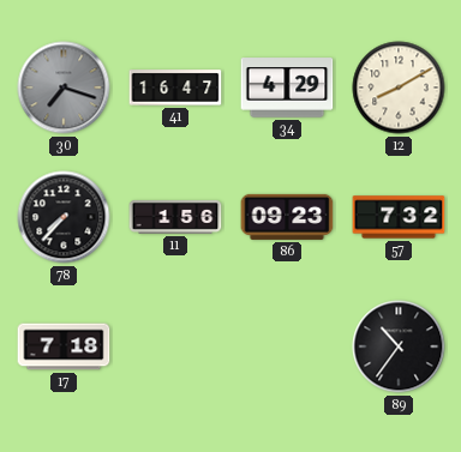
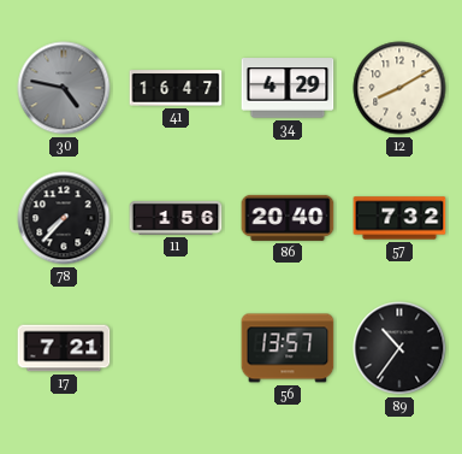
30: 7:18 -> 4:47 (64, 88)
86: 09:23 -> 20:40 (288, 218)
17: 7:18 -> 7:21 (64, 348)
56: none -> 13:57 (288, 348)
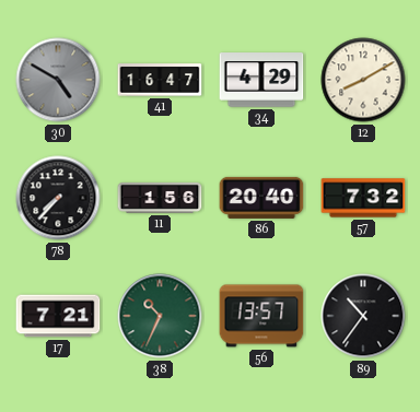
30: 4:47 -> 4:50 (58, 80)
38: none -> 10:34 (160, 316)
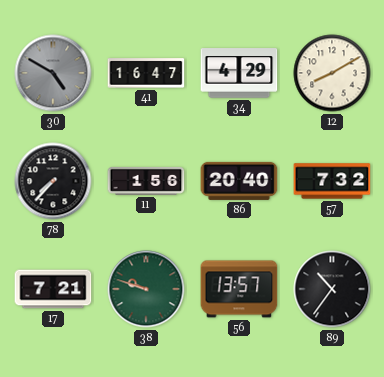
38: 10:34 -> 9:48 (146, 289)
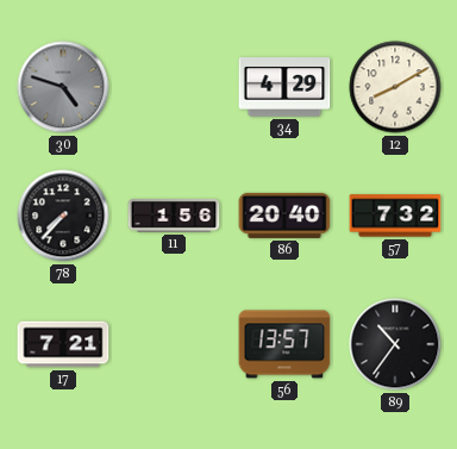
30: 4:50 -> 4:48 (63, 87)
41: 16:47 -> none (146, 73)
38: 9:48 -> none (146, 289)
